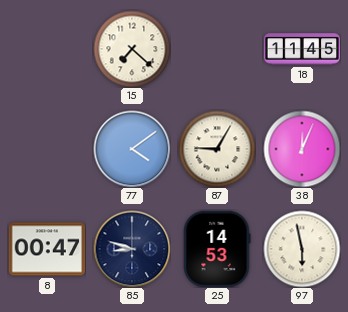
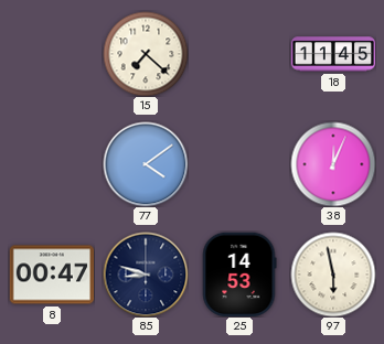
87: 9:05 -> none (217, 149)
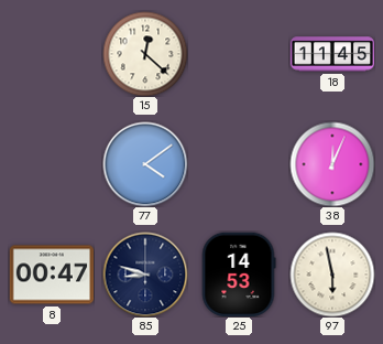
15: 7:22 -> 12:22 (145, 54)
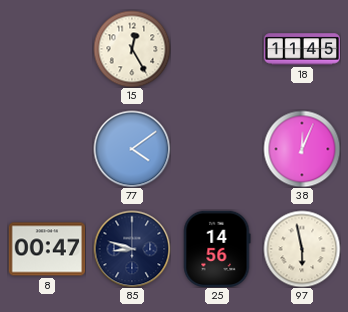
15: 12:22 -> 12:25 (132, 49)
25: 14:53 -> 14:56 (217, 248)
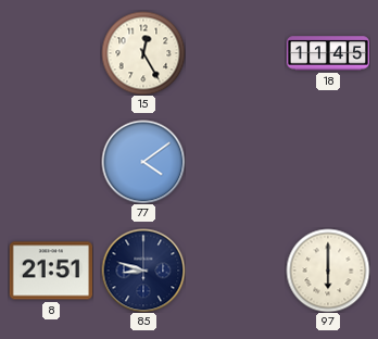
38: 12:04 -> none (302, 149)
8: 00:47 -> 21:51 (51, 271)
25: 14:56 -> none (217, 248)
97: 5:58 -> 6:00 (328, 271)
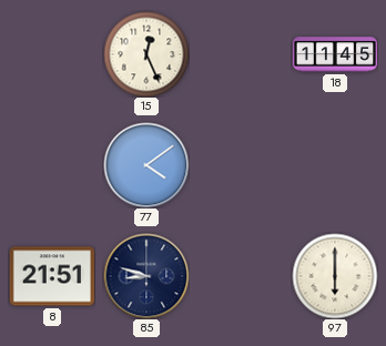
15: 12:25 -> 12:26 (146, 54)
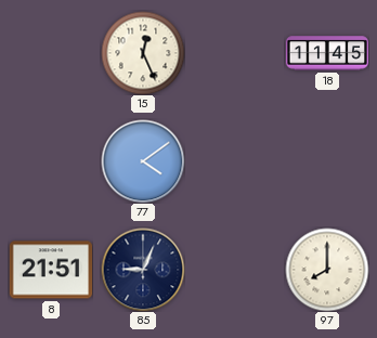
85: 8:48 -> 9:04 (143, 270)
97: 6:00 -> 8:00 (327, 270)
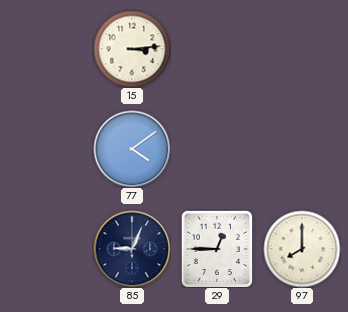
15: 12:26 -> 3:14 (132, 49)
18: 11:45 -> none (327, 53)
8: 21:51 -> none (51, 270)
29: none -> 12:45 (216, 249)
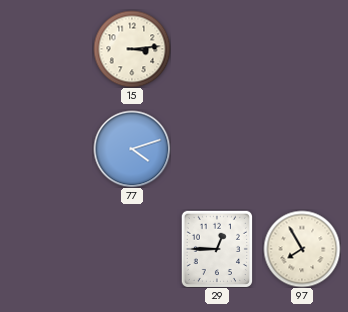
77: 4:09 -> 4:12 (132, 149)
85: 9:04 -> none (132, 249)
97: 8:00 -> 7:55 (302, 249)
